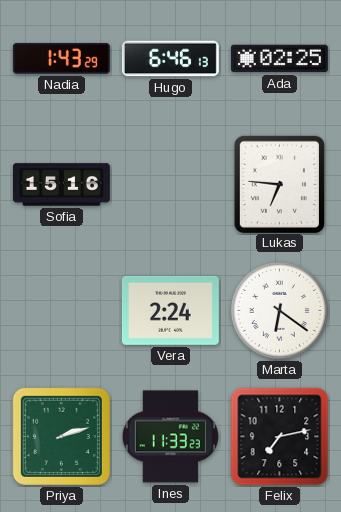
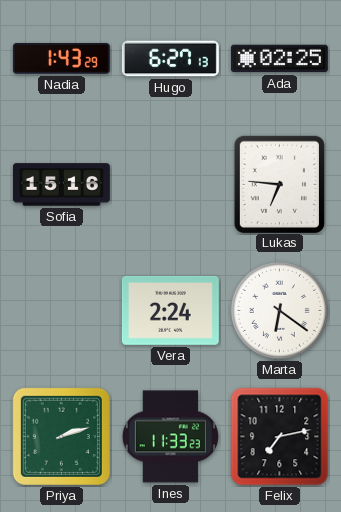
Hugo: 6:46 -> 6:27 (170, 59)
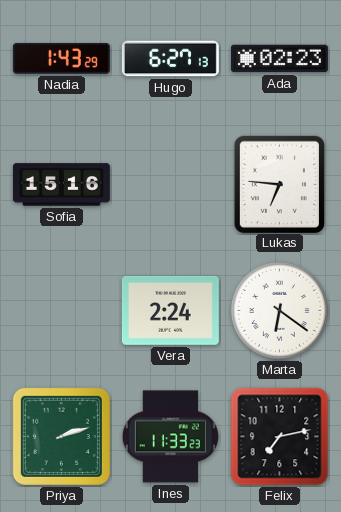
Ada: 02:25 -> 02:23 (279, 59)
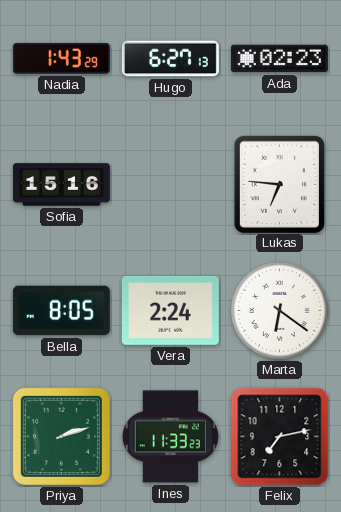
Bella: none -> 8:05 (61, 311)
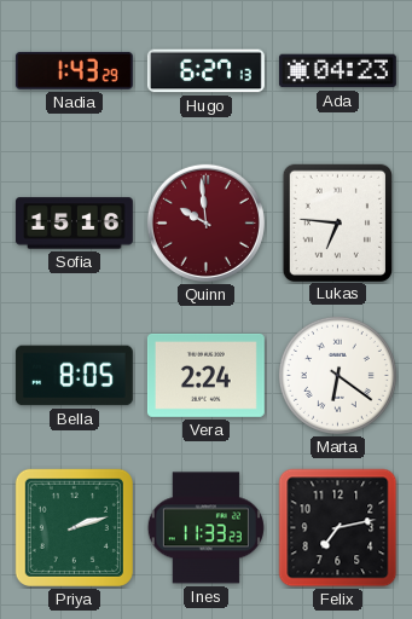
Ada: 02:23 -> 04:23 (337, 71)
Quinn: none -> 9:59 (205, 222)
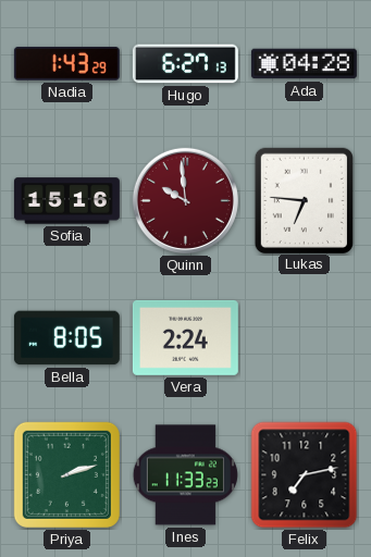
Ada: 04:23 -> 04:28 (304, 64)
Marta: 6:21 -> none (337, 375)
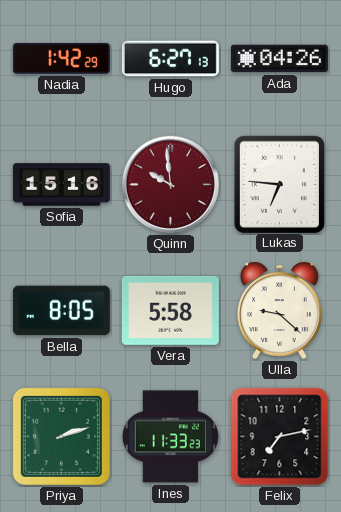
Nadia: 1:43 -> 1:42 (61, 58)
Ada: 04:28 -> 04:26 (279, 59)
Vera: 2:24 -> 5:58 (170, 310)
Ulla: none -> 9:22 (279, 310)
